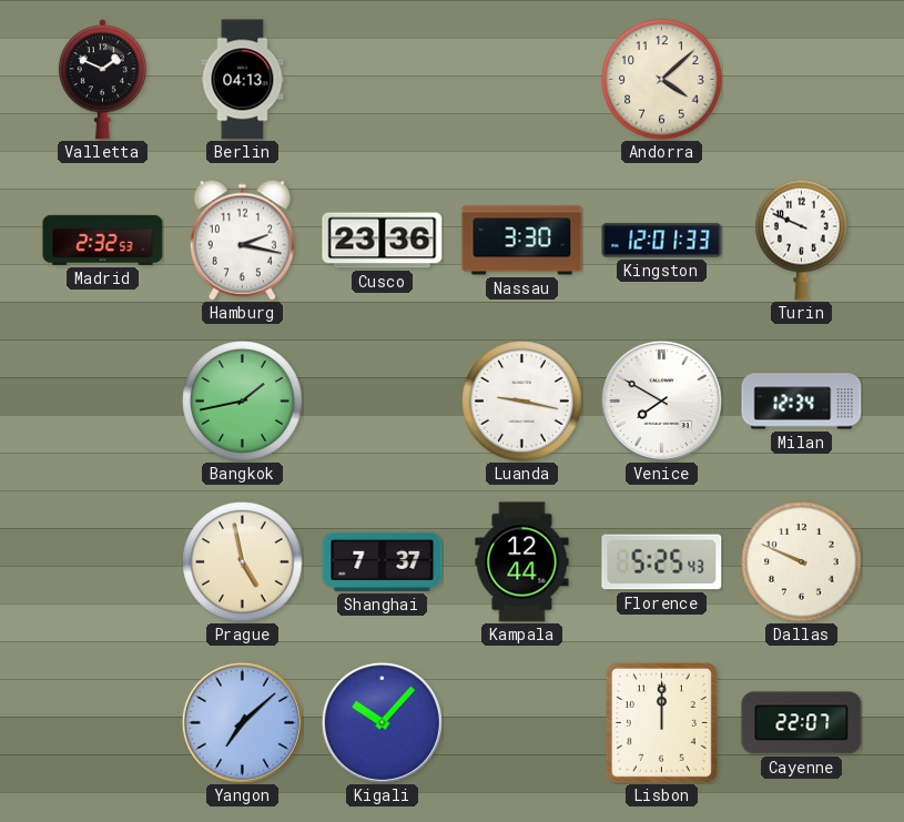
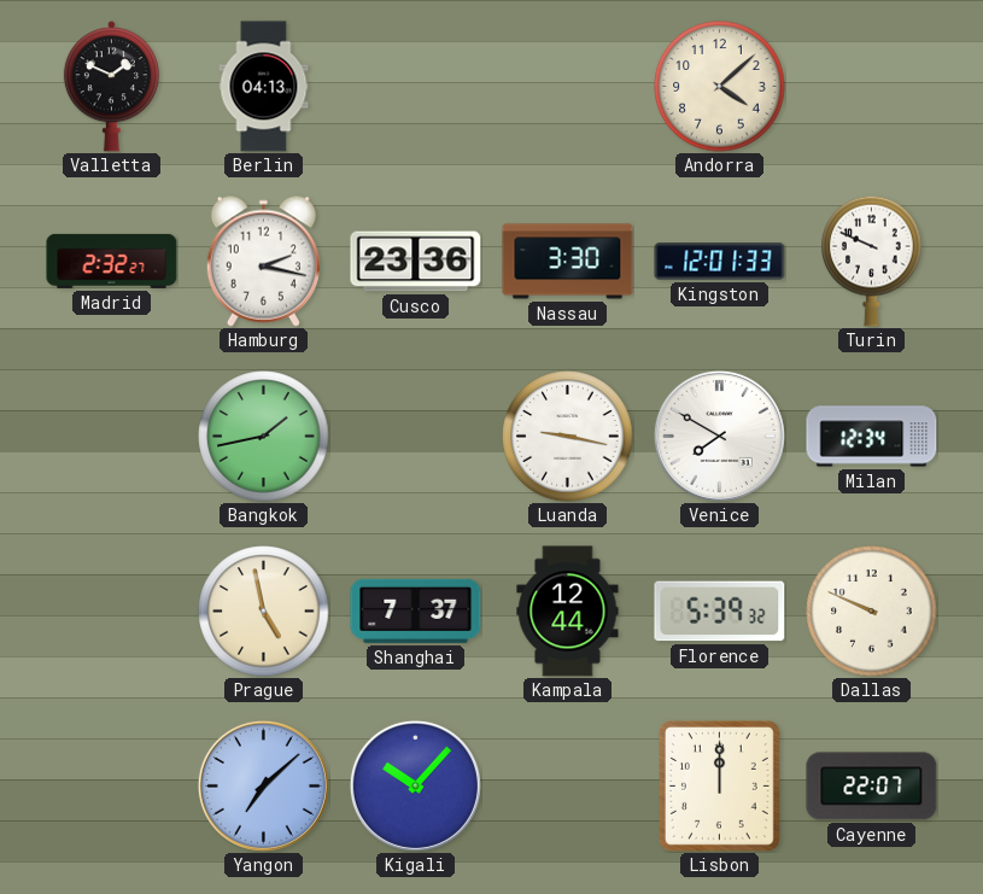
Madrid: 2:32:53 -> 2:32:27 (112, 261)
Florence: 5:25 -> 5:39 (720, 612)
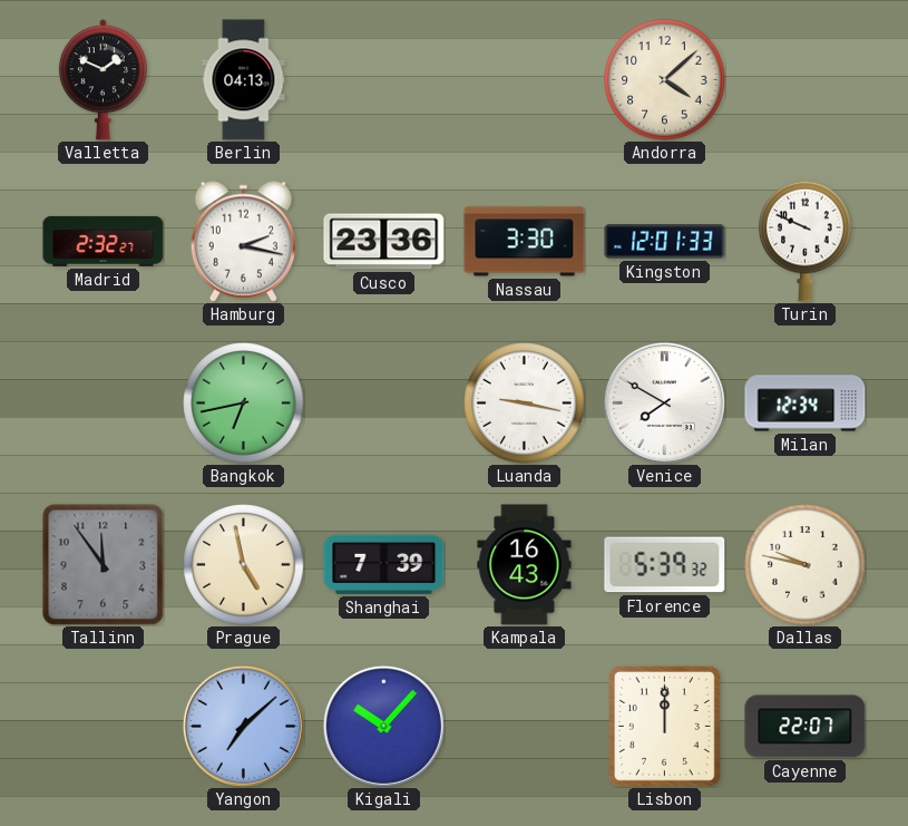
Bangkok: 1:43 -> 6:43 (244, 404)
Tallinn: none -> 11:54 (104, 565)
Shanghai: 7:37 -> 7:39 (384, 564)
Kampala: 12:44 -> 16:43 (525, 565)
Dallas: 9:49 -> 9:47 (806, 565)
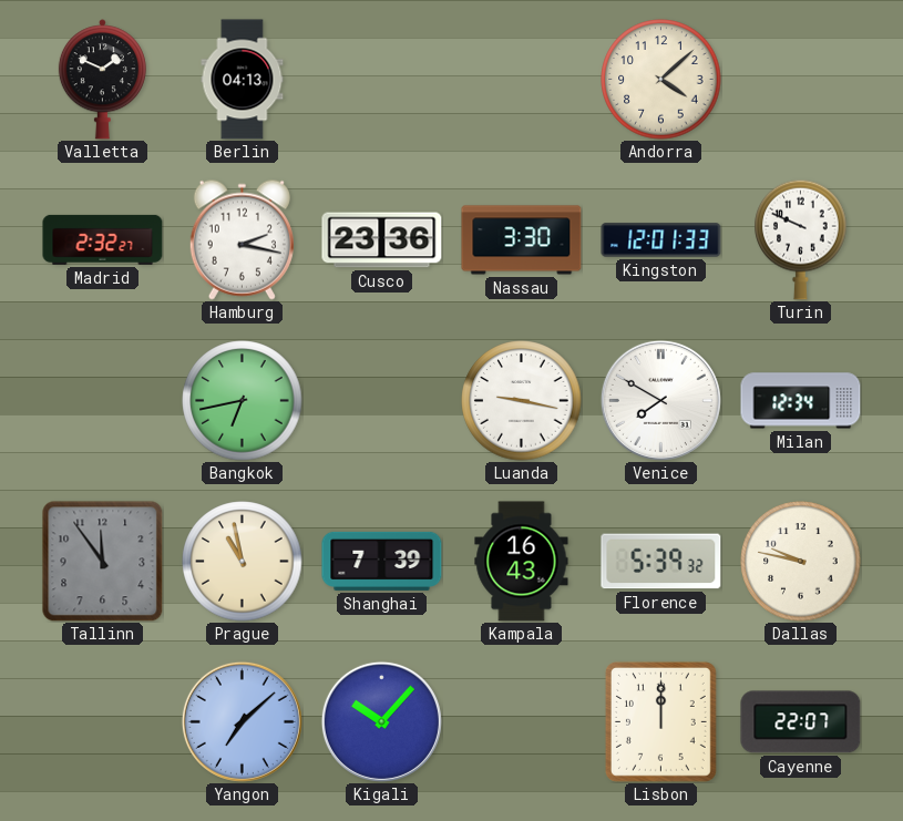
Prague: 4:58 -> 10:58 (243, 562)
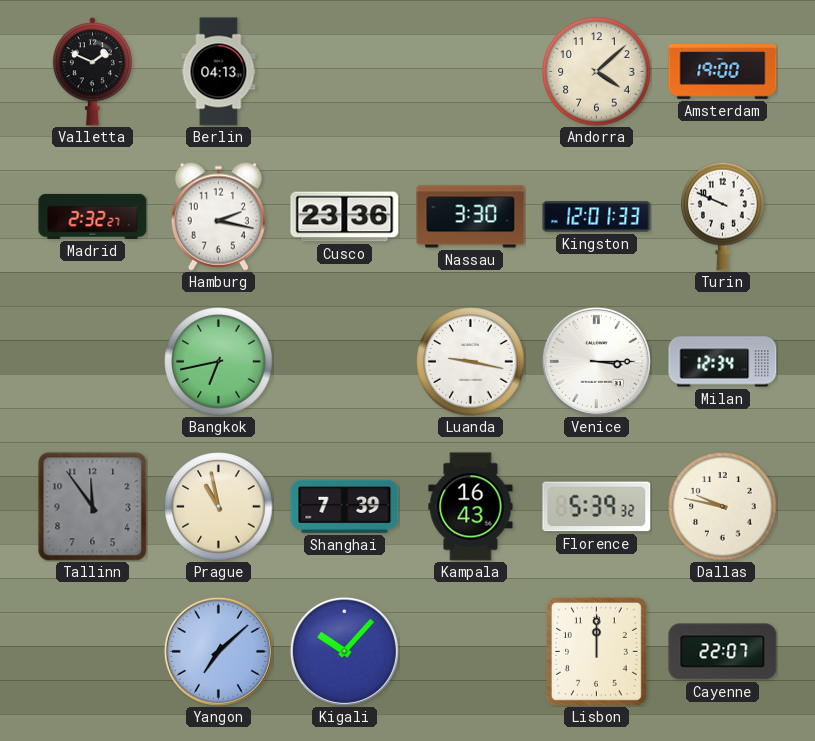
Amsterdam: none -> 19:00 (723, 72)
Venice: 7:50 -> 3:15 (596, 361)
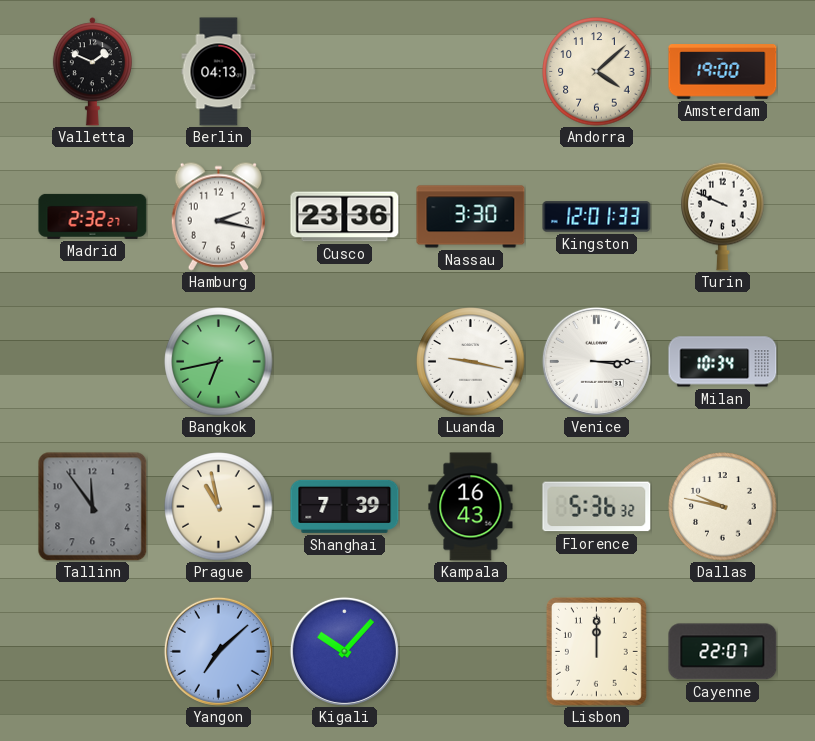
Milan: 12:34 -> 10:34 (723, 362)
Florence: 5:39 -> 5:36 (597, 507)
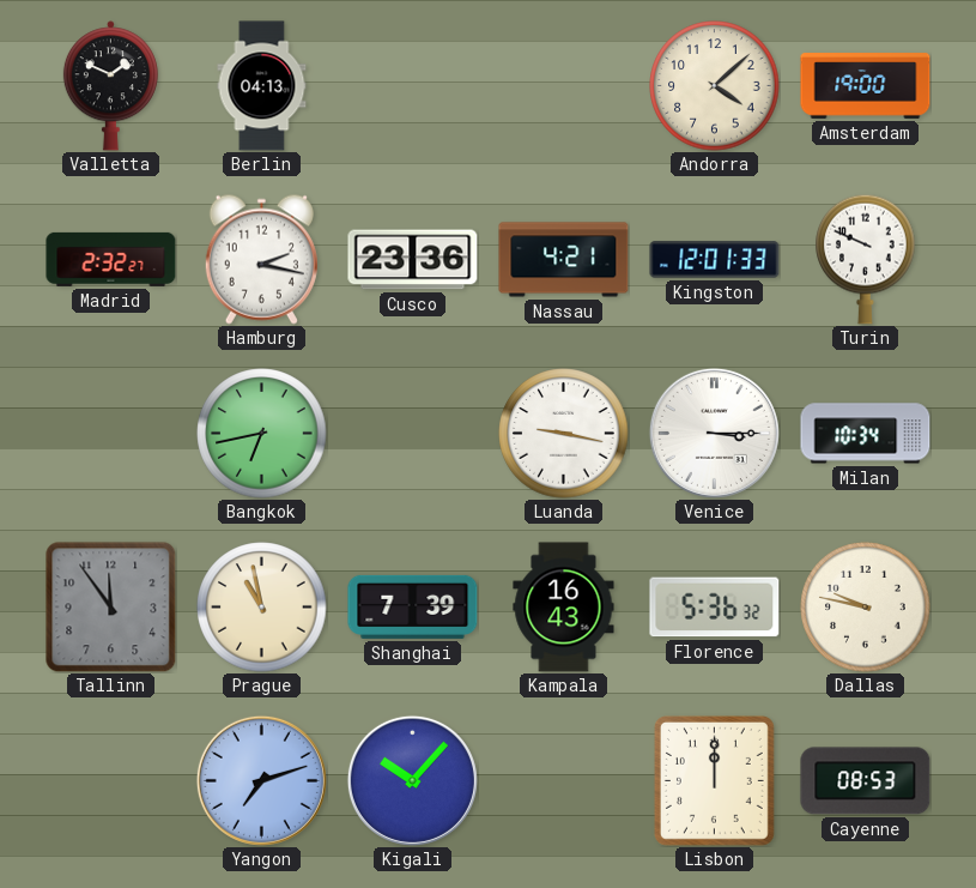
Nassau: 3:30 -> 4:21 (564, 260)
Yangon: 7:08 -> 7:12 (261, 780)
Cayenne: 22:07 -> 08:53 (866, 781)
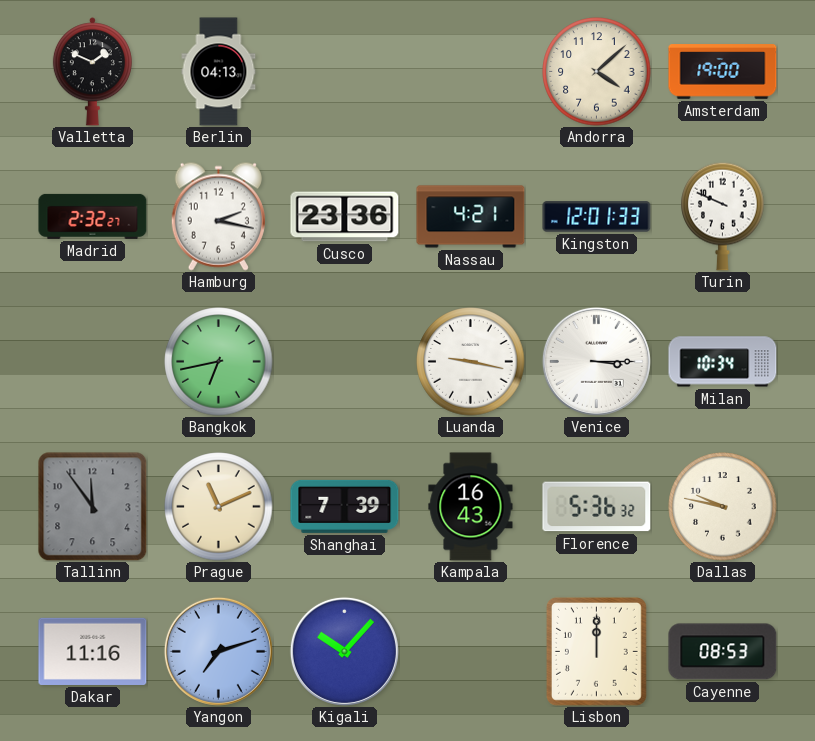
Prague: 10:58 -> 11:11 (219, 507)
Dakar: none -> 11:16 (93, 651)
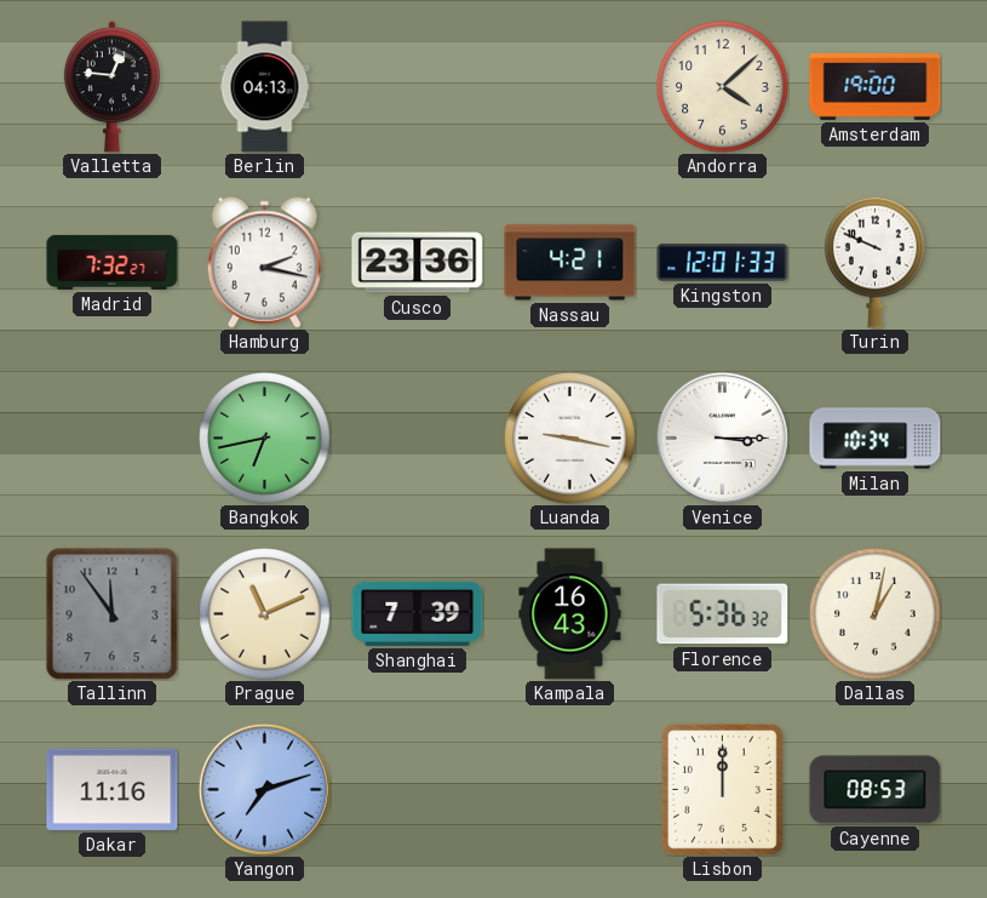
Valletta: 1:49 -> 12:46 (111, 87)
Madrid: 2:32 -> 7:32 (113, 262)
Dallas: 9:47 -> 1:02 (876, 614)
Kigali: 10:07 -> none (344, 651)
